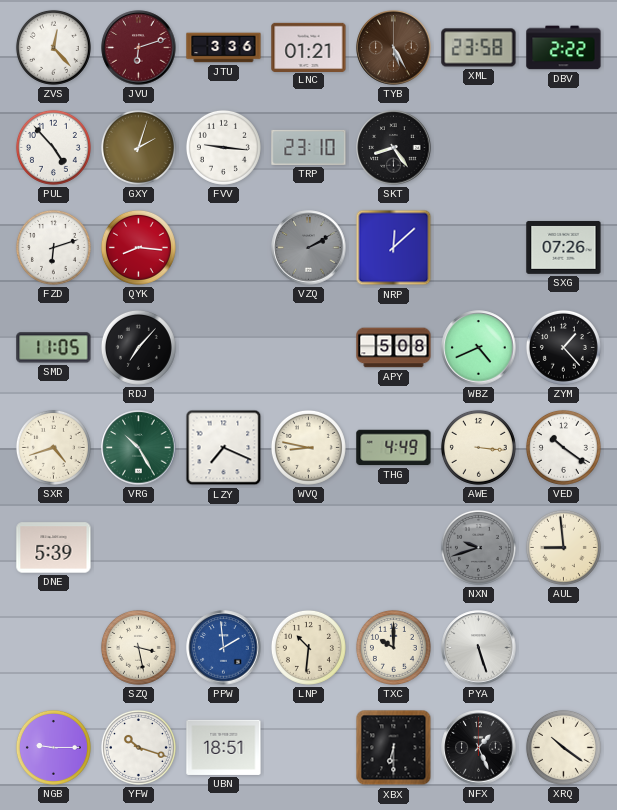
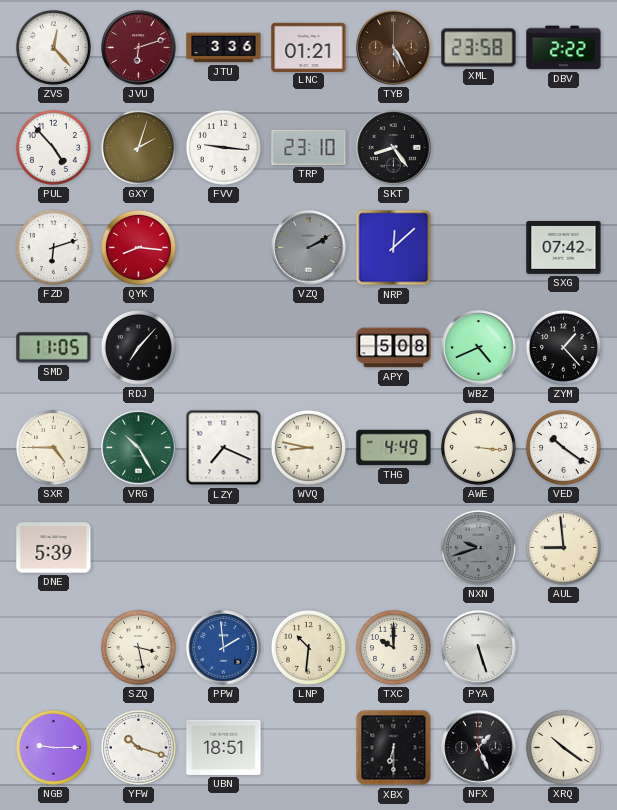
SXG: 07:26 -> 07:42 (564, 247)
SXR: 4:42 -> 4:45 (53, 447)
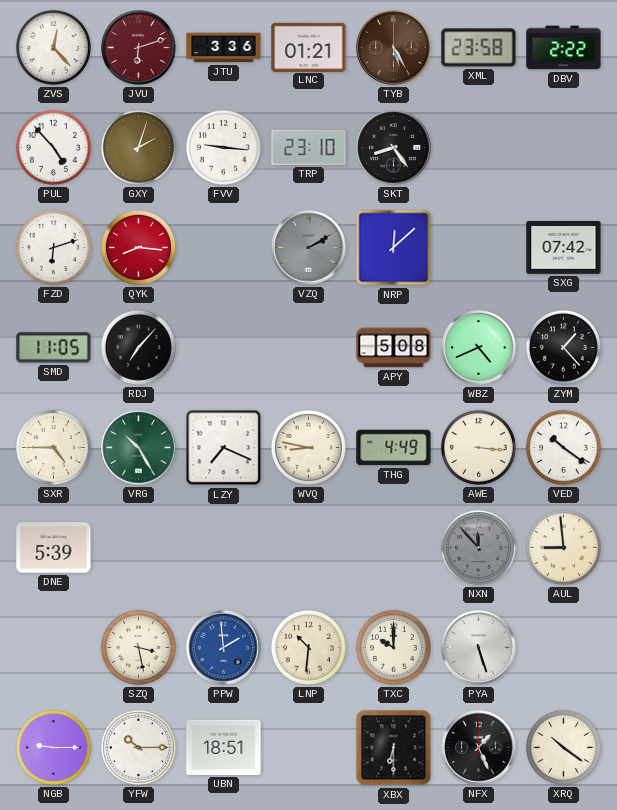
NXN: 9:42 -> 11:53 (478, 547)
YFW: 10:18 -> 10:15 (138, 747)
